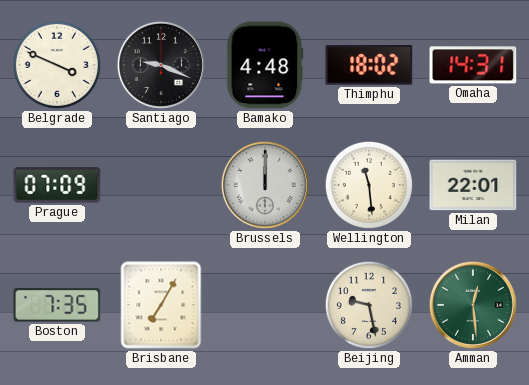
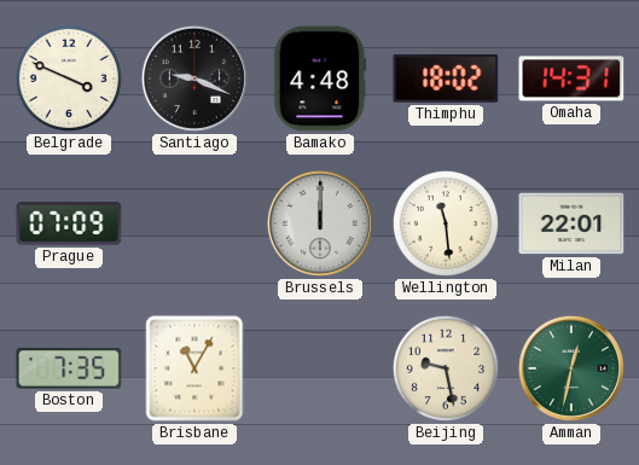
Brisbane: 7:05 -> 11:05 (194, 368)
Amman: 12:29 -> 12:32 (571, 368)
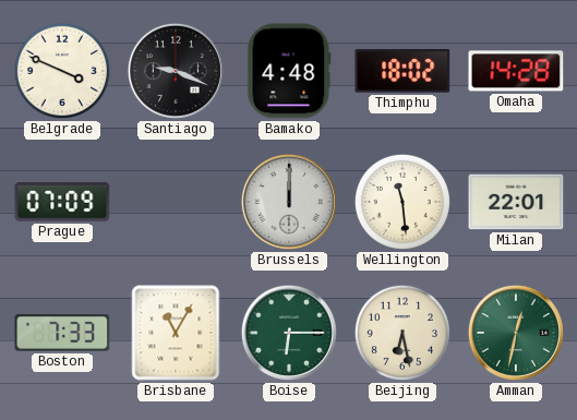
Omaha: 14:31 -> 14:28 (516, 71)
Boston: 7:35 -> 7:33 (62, 333)
Boise: none -> 6:15 (289, 333)
Beijing: 9:28 -> 6:28 (402, 333)
